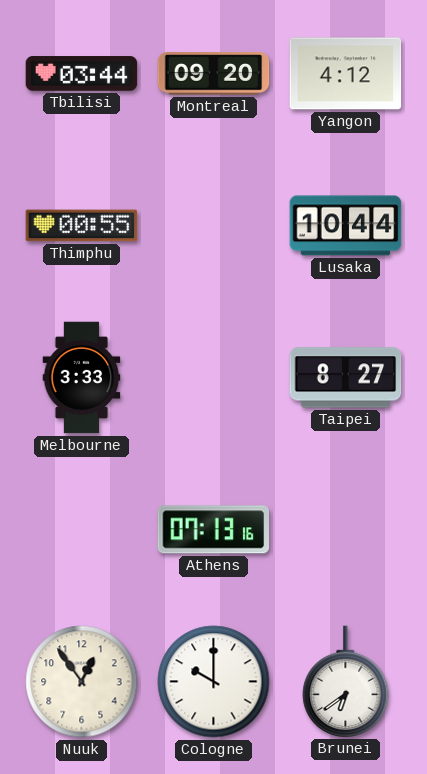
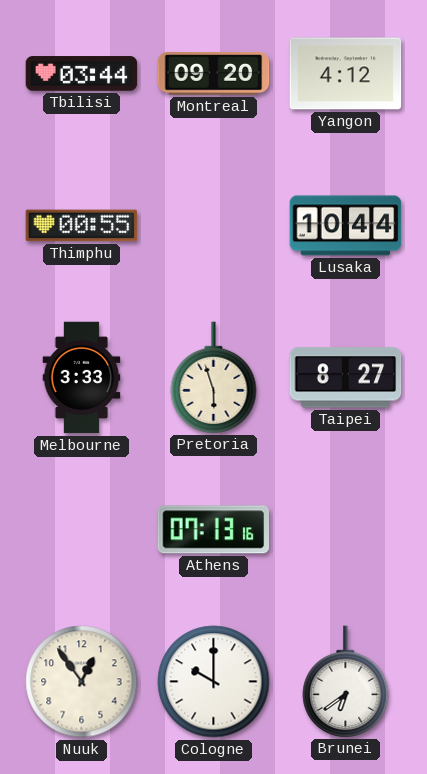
Pretoria: none -> 5:57 (214, 377)
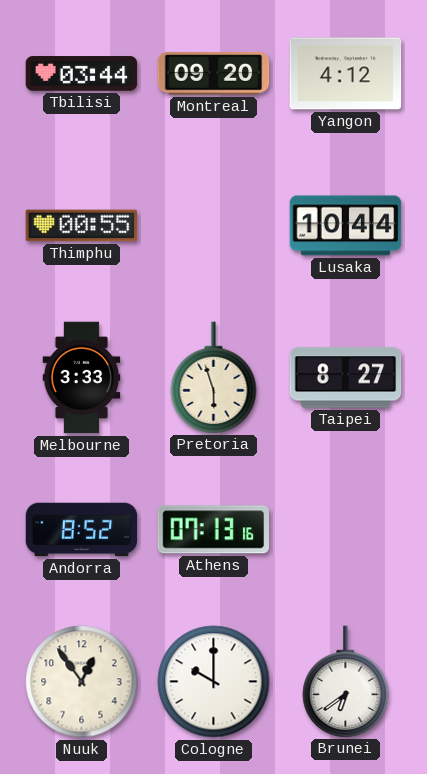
Andorra: none -> 8:52 (82, 530)
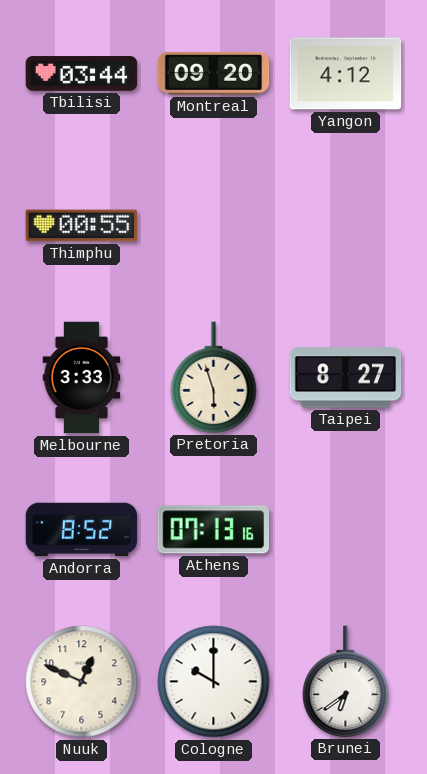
Lusaka: 10:44 -> none (346, 226)
Nuuk: 12:54 -> 12:49 (82, 682)
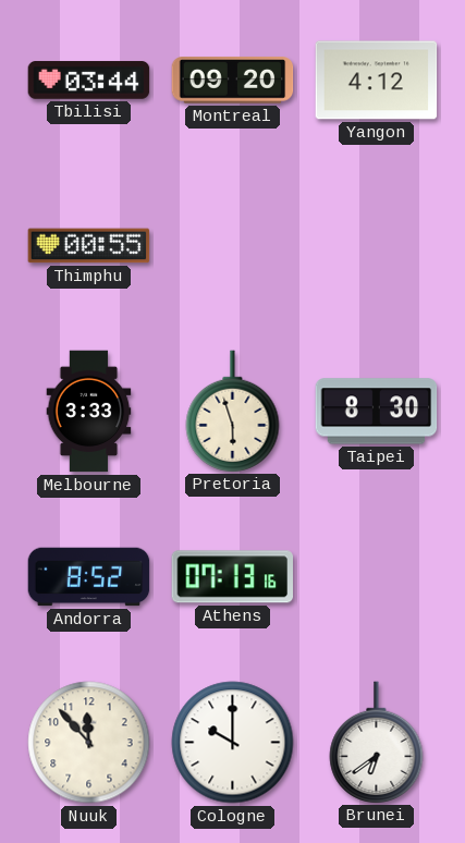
Taipei: 8:27 -> 8:30 (377, 412)
Nuuk: 12:49 -> 11:53 (89, 743)
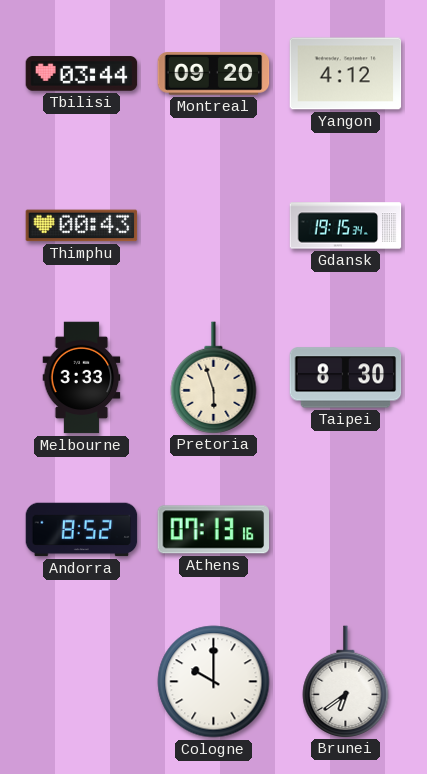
Thimphu: 00:55 -> 00:43 (82, 226)
Gdansk: none -> 19:15 (346, 226)
Nuuk: 11:53 -> none (89, 743)
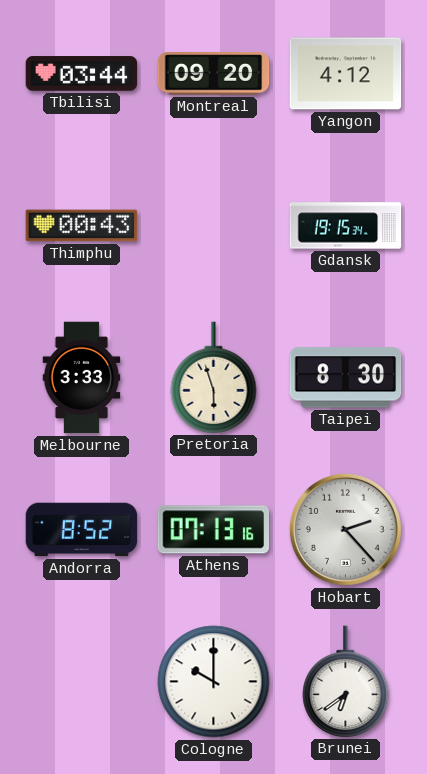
Hobart: none -> 2:23 (345, 529)
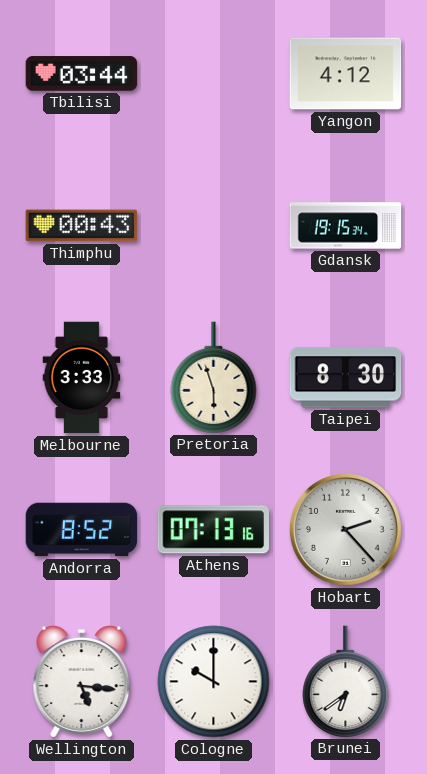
Montreal: 09:20 -> none (214, 74)
Wellington: none -> 5:16 (82, 682)
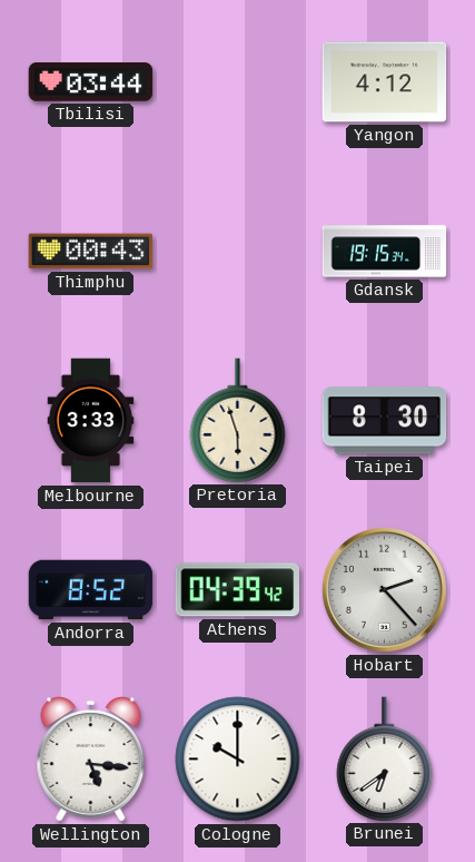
Athens: 07:13 -> 04:39 (238, 590)
